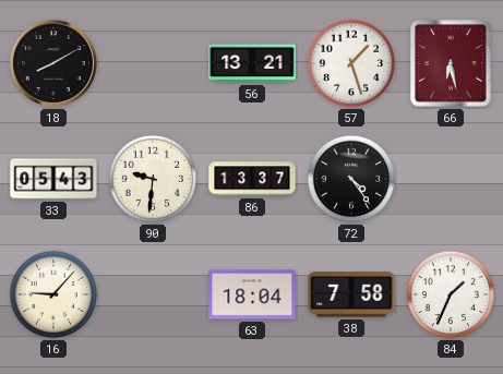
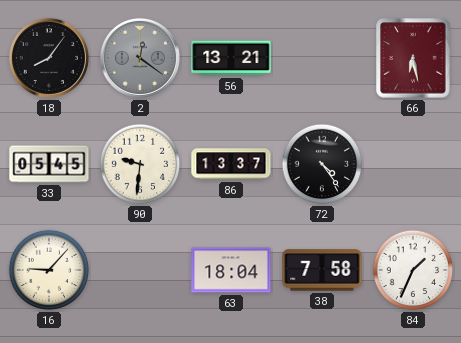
18: 8:10 -> 8:06 (49, 58)
2: none -> 12:21 (140, 58)
57: 1:27 -> none (351, 63)
33: 05:43 -> 05:45 (49, 164)
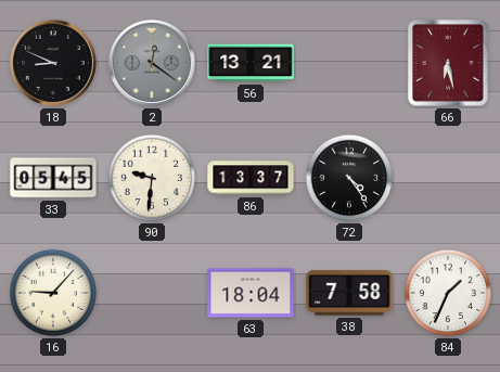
18: 8:06 -> 8:49 (53, 63)
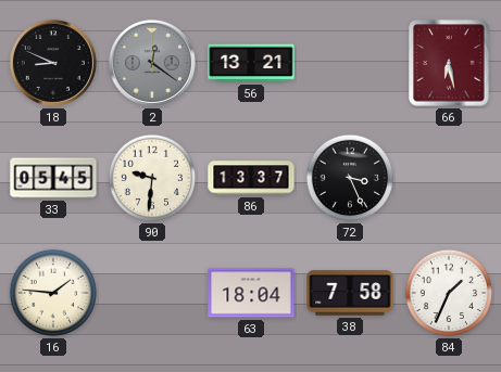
72: 4:24 -> 3:26 (350, 178)
16: 9:07 -> 1:46 (53, 293)
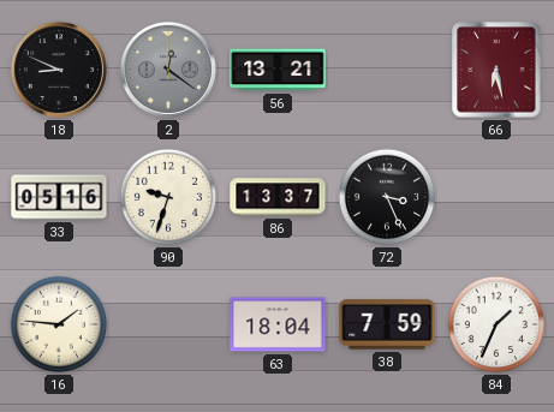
33: 05:45 -> 05:16 (59, 197)
90: 9:31 -> 9:33 (168, 197)
38: 7:58 -> 7:59 (387, 324)
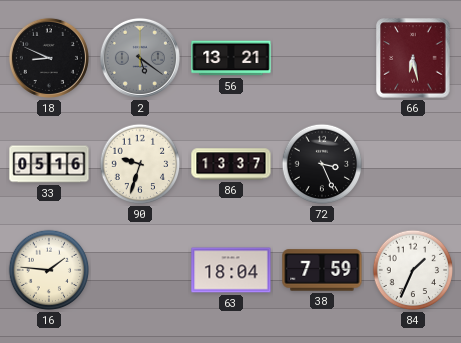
2: 12:21 -> 5:21 (140, 58)
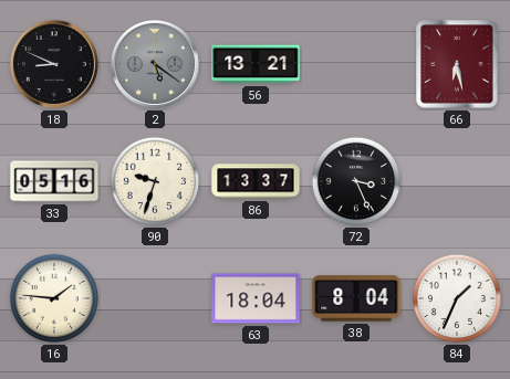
38: 7:59 -> 8:04 (356, 298)
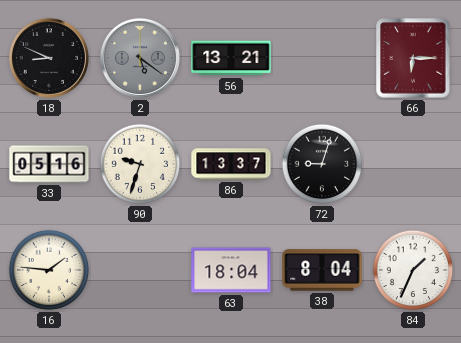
66: 6:28 -> 6:15 (413, 58)
72: 3:26 -> 9:03 (322, 164)
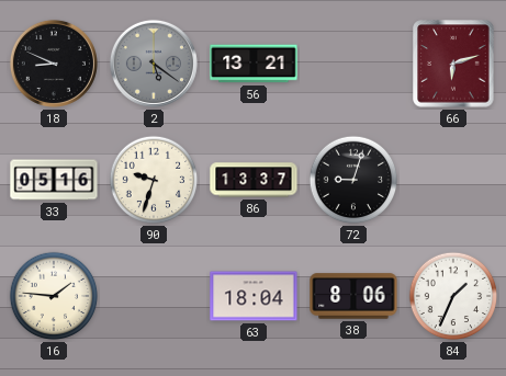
66: 6:15 -> 6:12 (453, 64)
38: 8:04 -> 8:06 (353, 296)
